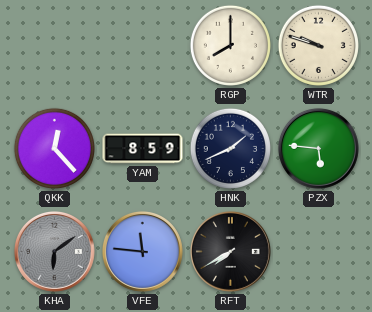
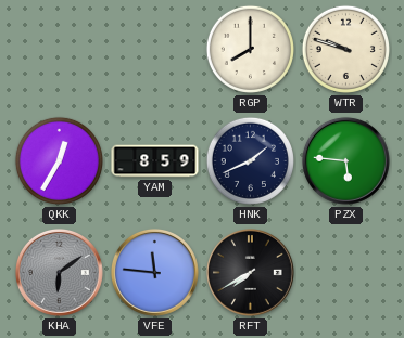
QKK: 12:23 -> 12:35 (59, 160)
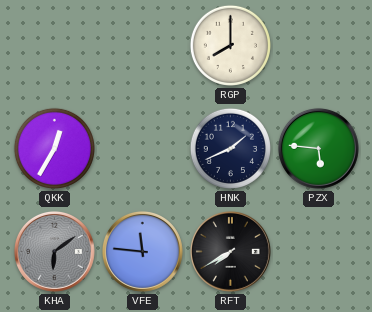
WTR: 9:48 -> none (345, 49)
YAM: 8:59 -> none (155, 161)
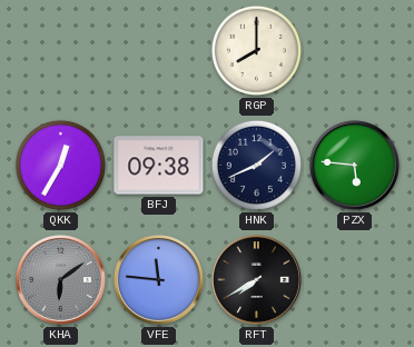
BFJ: none -> 09:38 (159, 166)
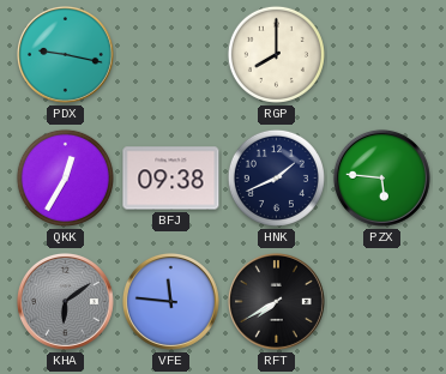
PDX: none -> 9:17 (65, 54)
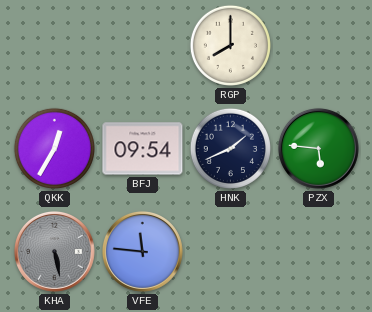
PDX: 9:17 -> none (65, 54)
BFJ: 09:38 -> 09:54 (143, 149)
KHA: 6:09 -> 5:28 (54, 251)
RFT: 7:40 -> none (276, 301)
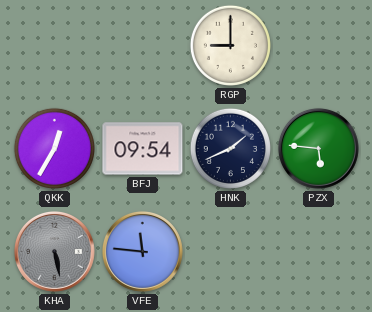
RGP: 8:00 -> 9:00 (230, 45)
